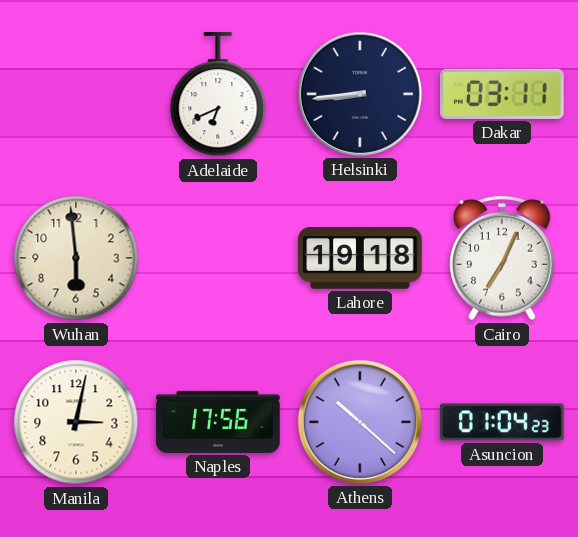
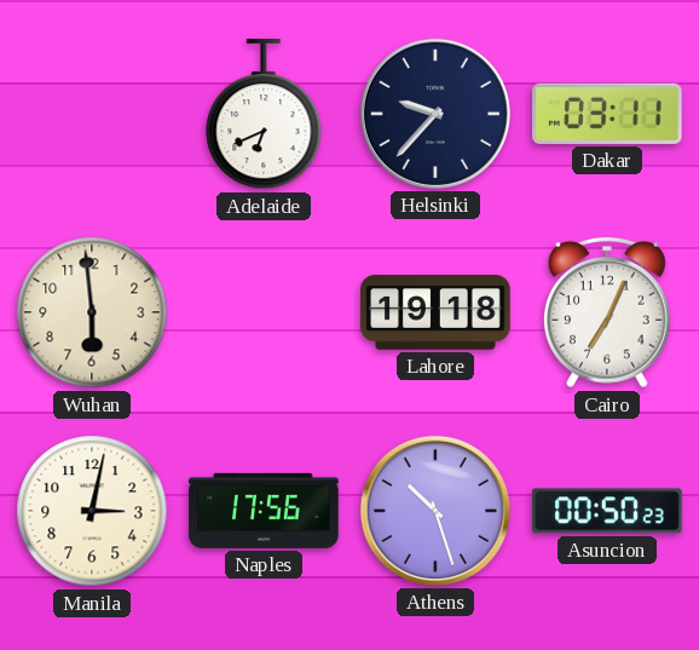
Helsinki: 8:44 -> 9:37 (435, 114)
Athens: 10:22 -> 10:27 (435, 511)
Asuncion: 01:04 -> 00:50 (608, 511)
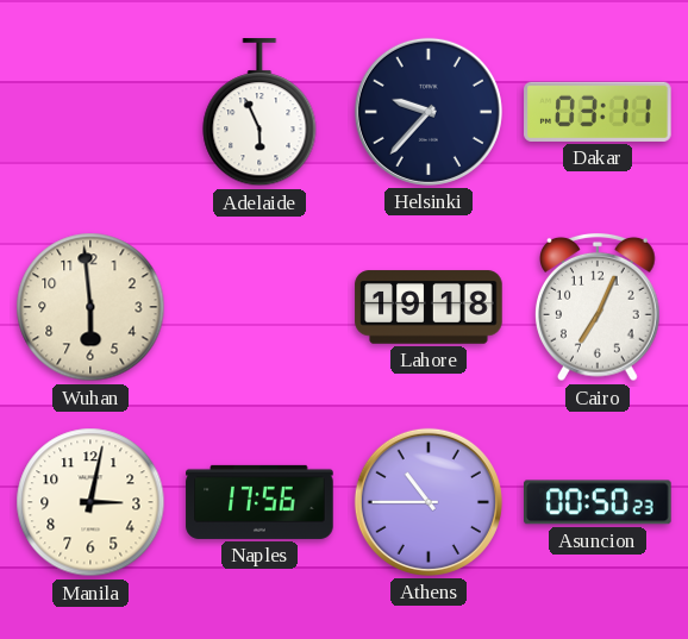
Adelaide: 6:41 -> 5:56 (259, 113)
Athens: 10:27 -> 10:45 (429, 502)
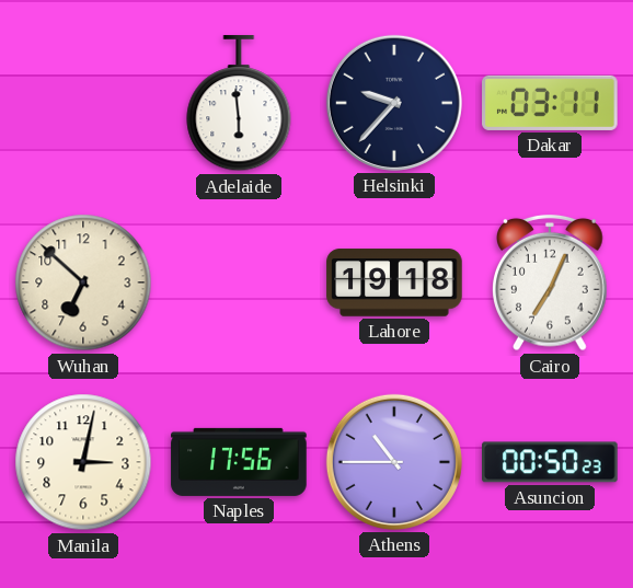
Adelaide: 5:56 -> 5:59 (239, 104)
Wuhan: 5:59 -> 6:52 (83, 283)
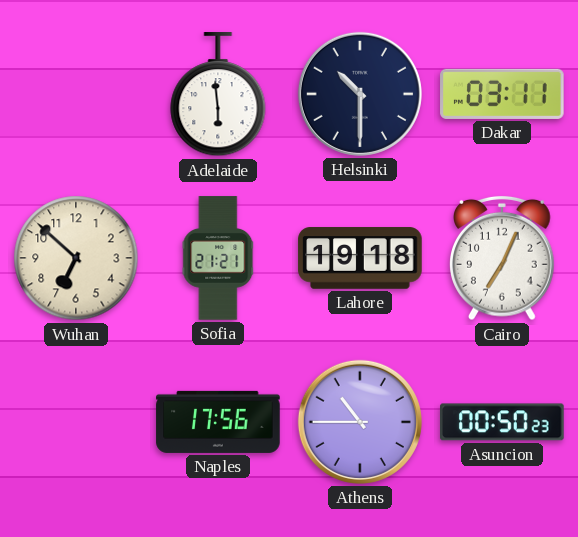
Helsinki: 9:37 -> 10:30 (360, 94)
Sofia: none -> 21:21 (218, 258)
Manila: 3:02 -> none (83, 462)
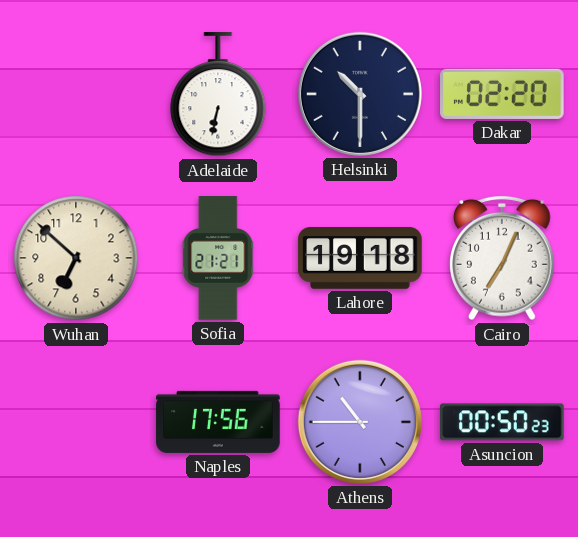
Adelaide: 5:59 -> 6:32 (218, 95)
Dakar: 03:11 -> 02:20 (502, 94)
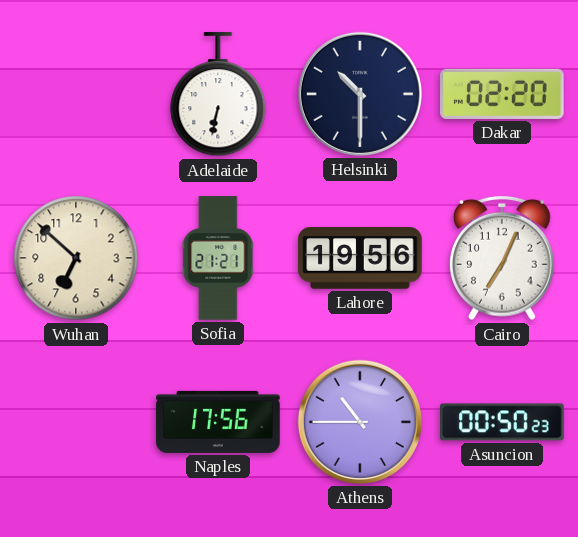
Lahore: 19:18 -> 19:56 (360, 258)
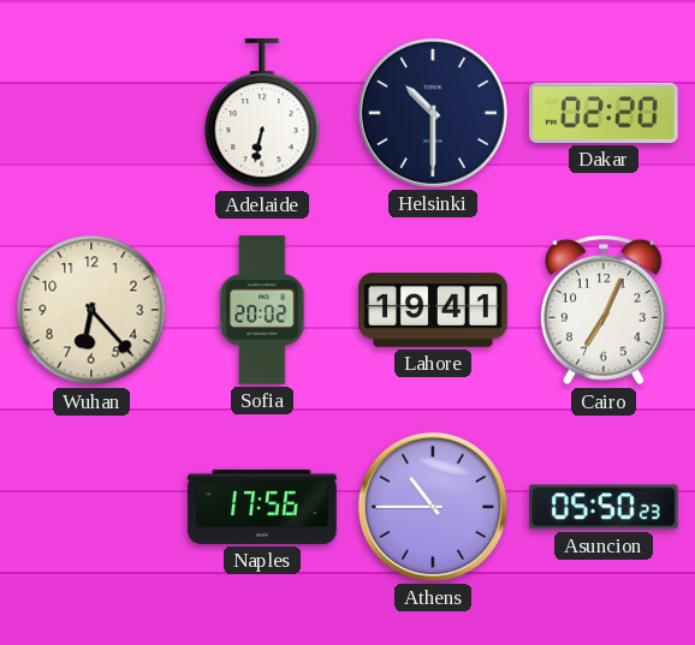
Wuhan: 6:52 -> 6:23 (91, 310)
Sofia: 21:21 -> 20:02 (262, 310)
Lahore: 19:56 -> 19:41 (433, 310)
Asuncion: 00:50 -> 05:50 (605, 507)
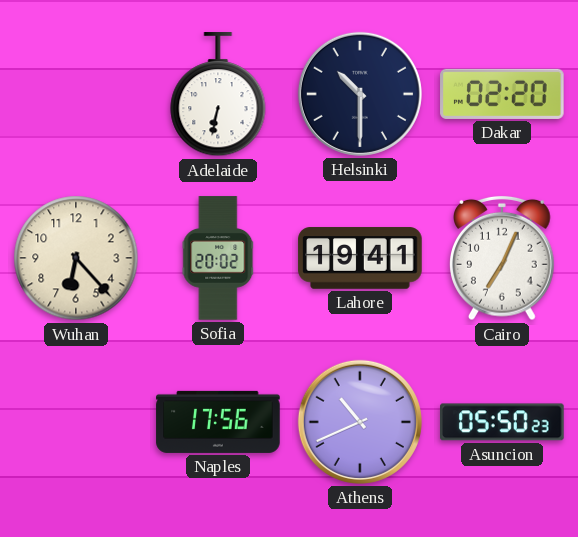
Athens: 10:45 -> 10:41 (360, 422)
